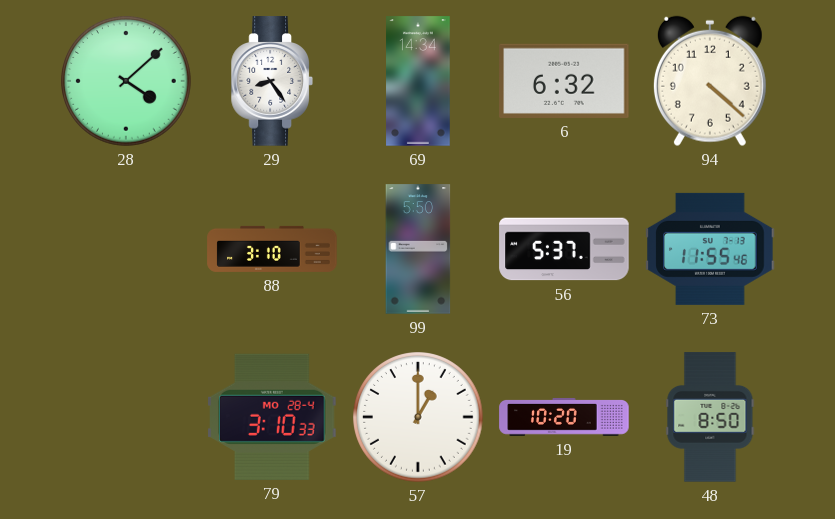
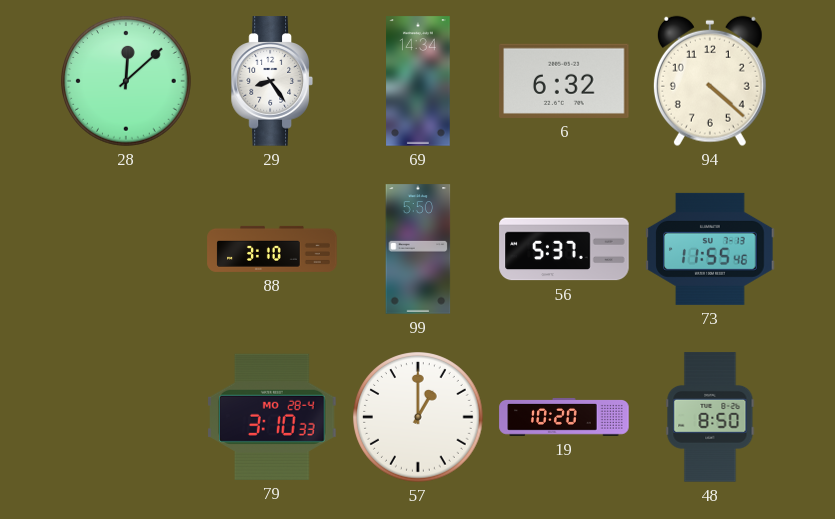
28: 4:08 -> 12:08 (127, 82)
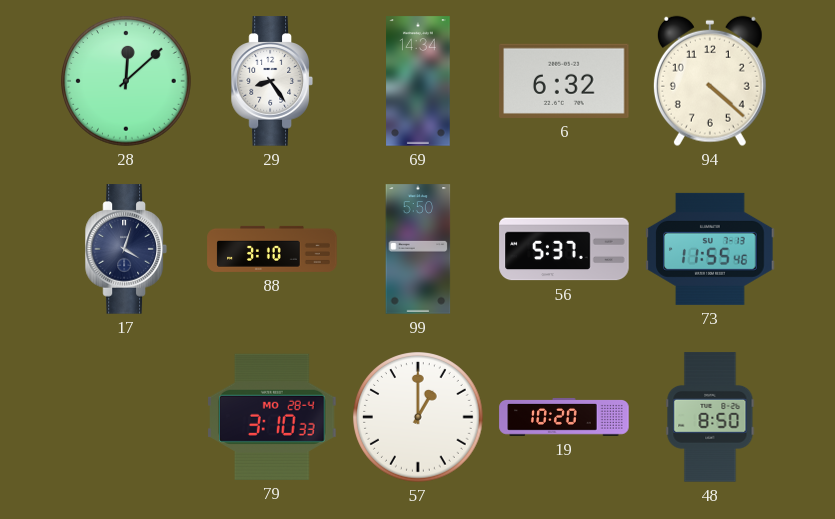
17: none -> 4:03 (126, 249)
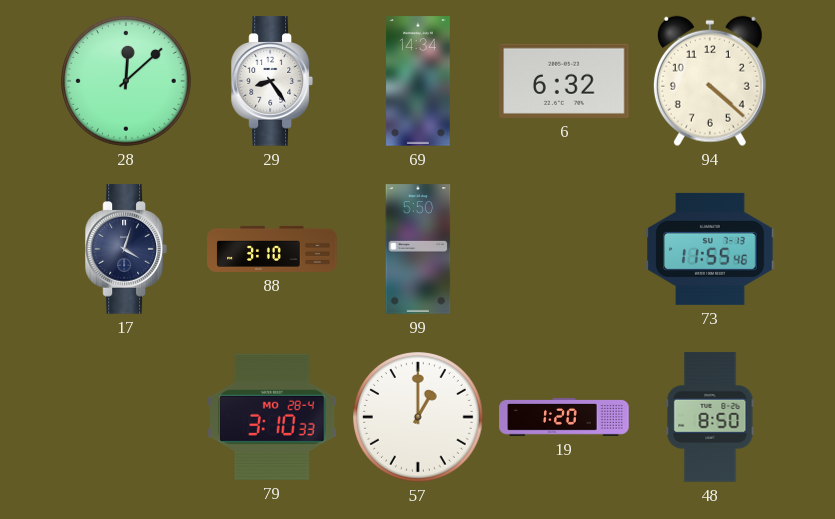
56: 5:37 -> none (564, 249)
19: 10:20 -> 1:20 (564, 417)
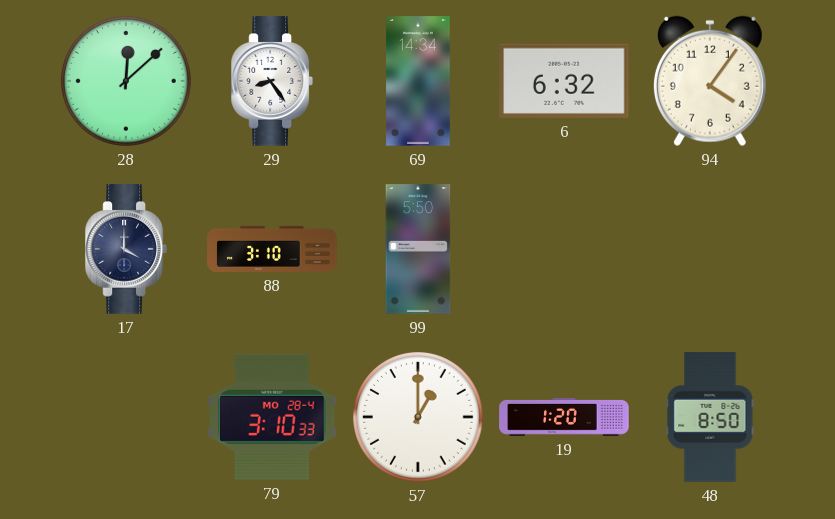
94: 4:22 -> 4:06 (710, 81)
17: 4:03 -> 4:00 (126, 249)
73: 11:55 -> none (710, 249)
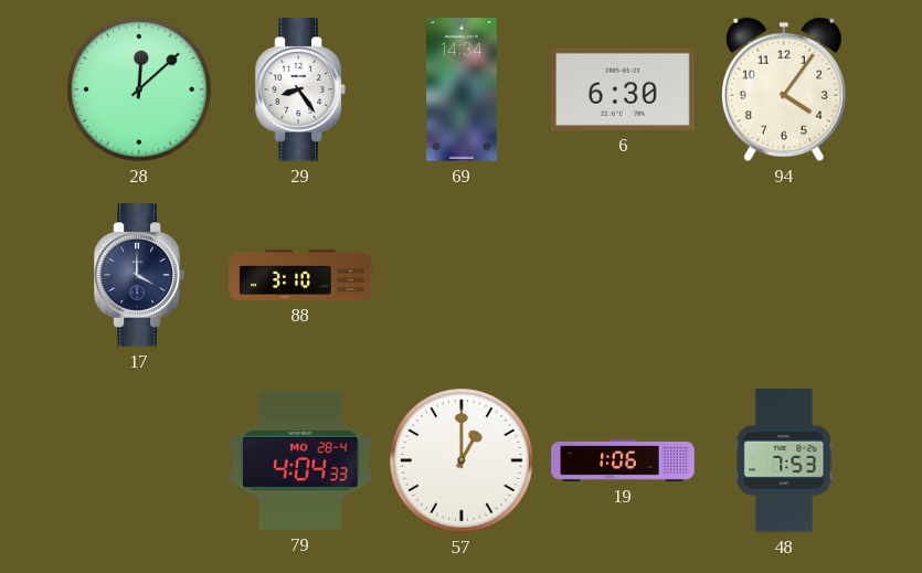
6: 6:32 -> 6:30 (623, 89)
99: 5:50 -> none (418, 249)
79: 3:10 -> 4:04 (300, 460)
19: 1:20 -> 1:06 (623, 460)
48: 8:50 -> 7:53 (784, 460)
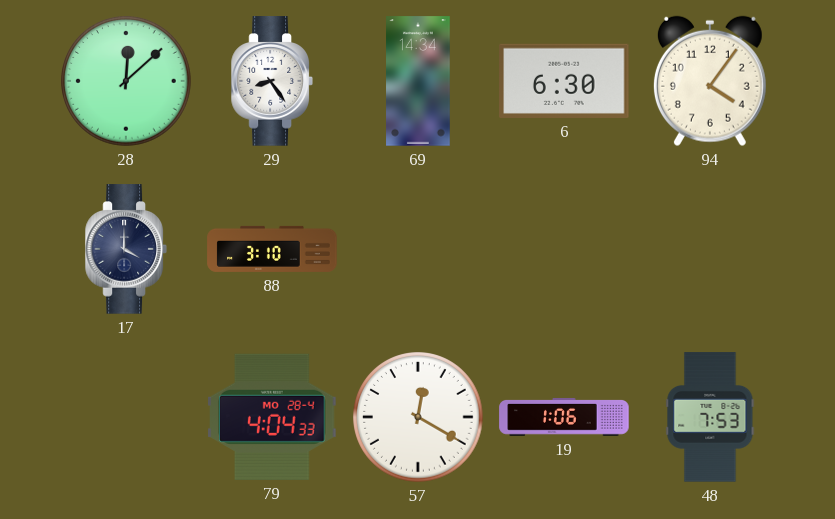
57: 1:00 -> 12:20 (419, 418)
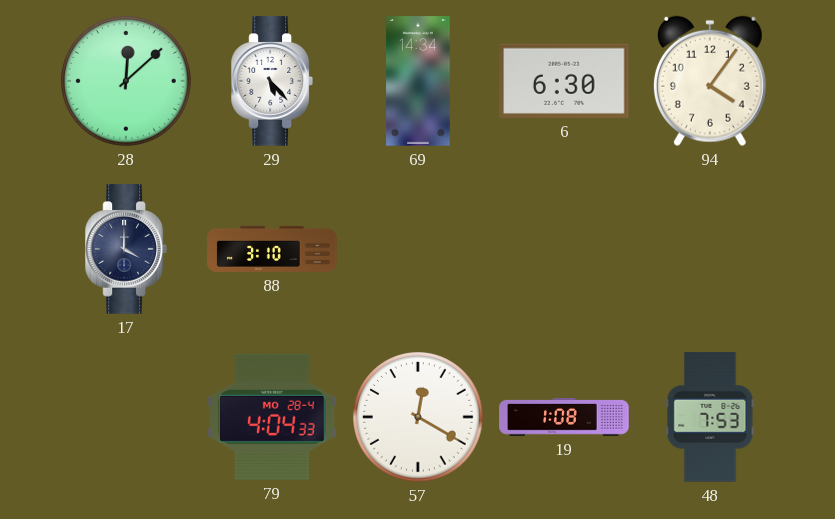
29: 8:24 -> 5:23 (272, 81)
19: 1:06 -> 1:08 (564, 417)
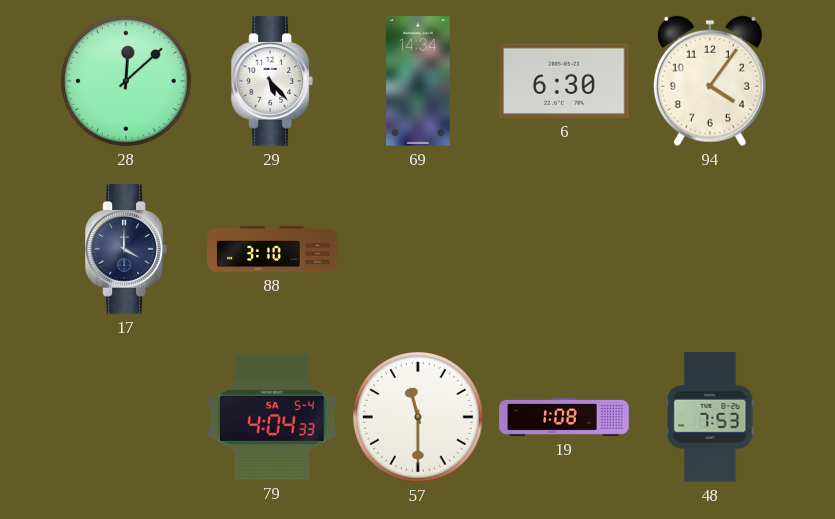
79 date: MO 28-4 -> SA 5-4 (272, 417)
57: 12:20 -> 11:30 (419, 418)
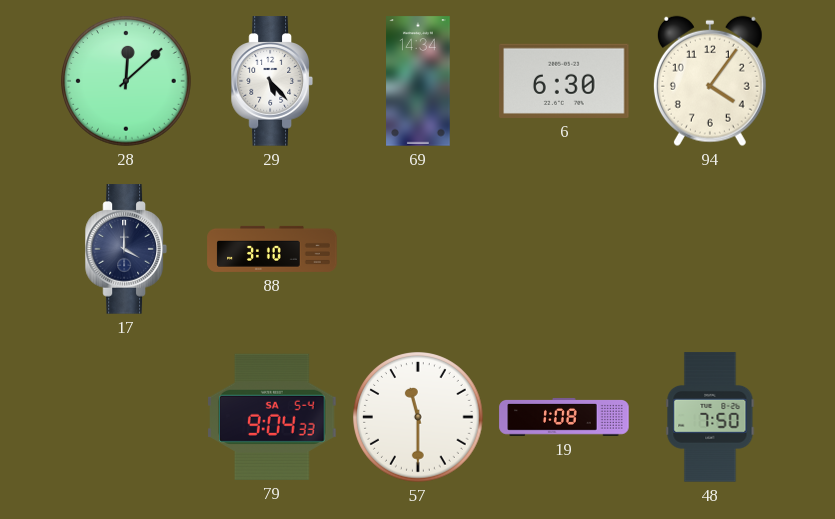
79: 4:04 -> 9:04 (272, 417)
48: 7:53 -> 7:50 (710, 417)
